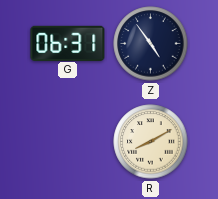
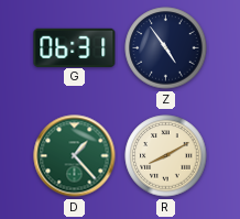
D: none -> 1:23 (75, 156)
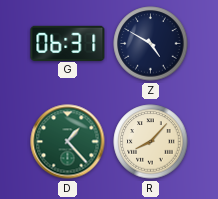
Z: 4:54 -> 4:50 (151, 44)
R: 8:10 -> 8:07 (151, 142)
